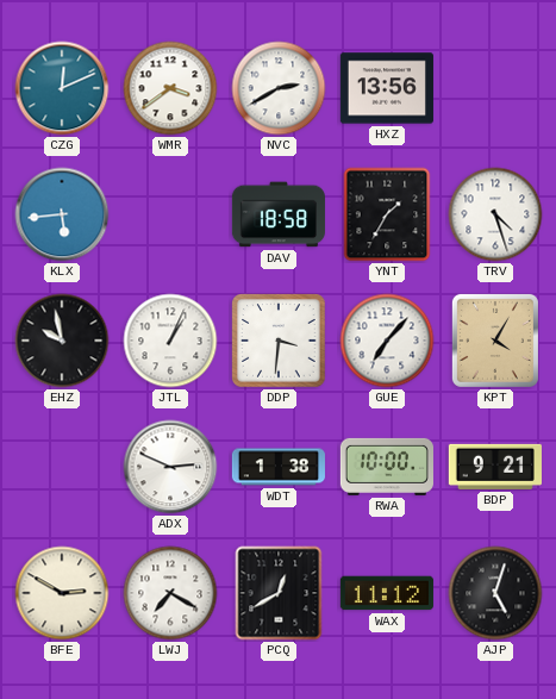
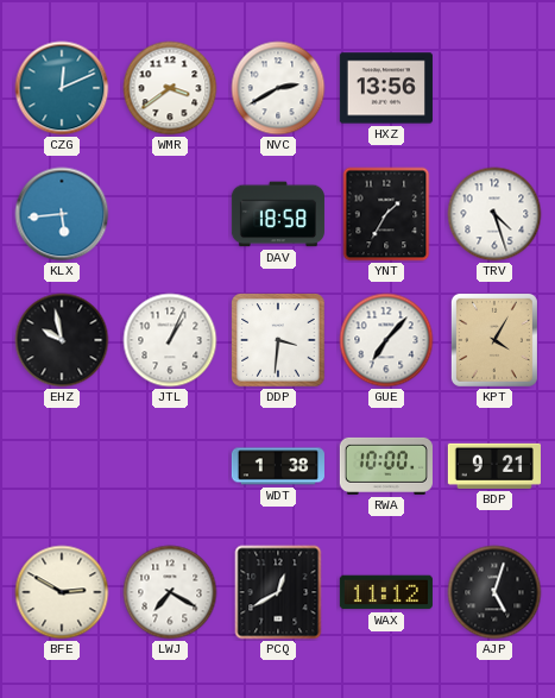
ADX: 2:49 -> none (170, 467)
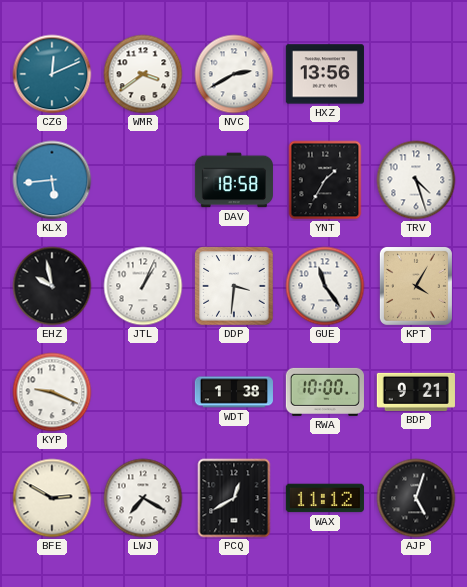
GUE: 7:07 -> 11:24 (325, 286)
KYP: none -> 9:19 (52, 392)
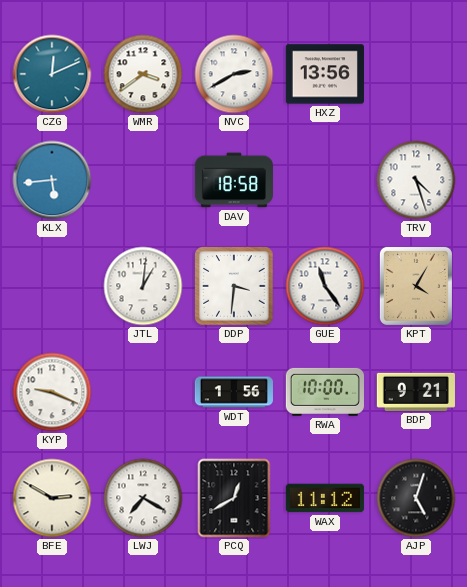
YNT: 1:35 -> none (325, 180)
EHZ: 9:58 -> none (52, 286)
JTL: 1:04 -> 1:01 (143, 286)
WDT: 1:38 -> 1:56 (234, 392)
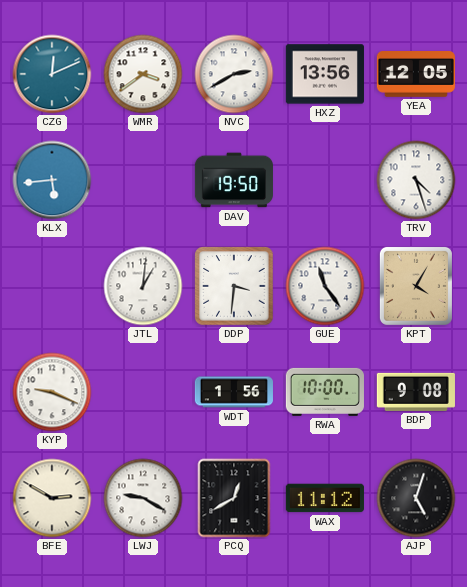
YEA: none -> 12:05 (416, 75)
DAV: 18:58 -> 19:50 (234, 180)
BDP: 9:21 -> 9:08 (416, 392)
LWJ: 7:20 -> 9:20 (143, 498)
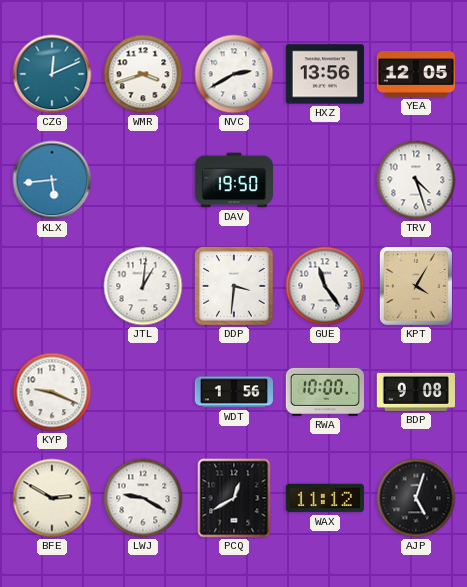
WMR: 3:39 -> 3:42 (143, 74)
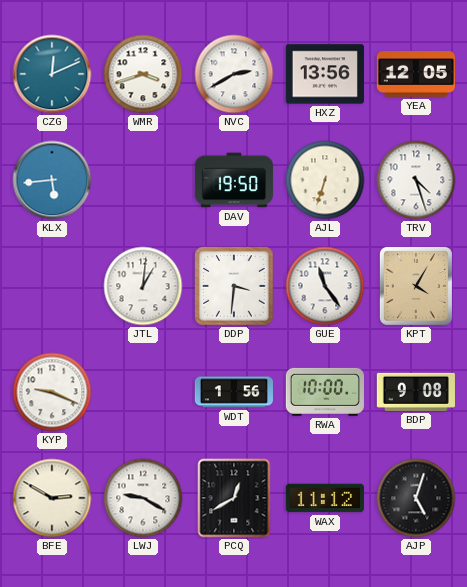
AJL: none -> 6:33 (325, 180)
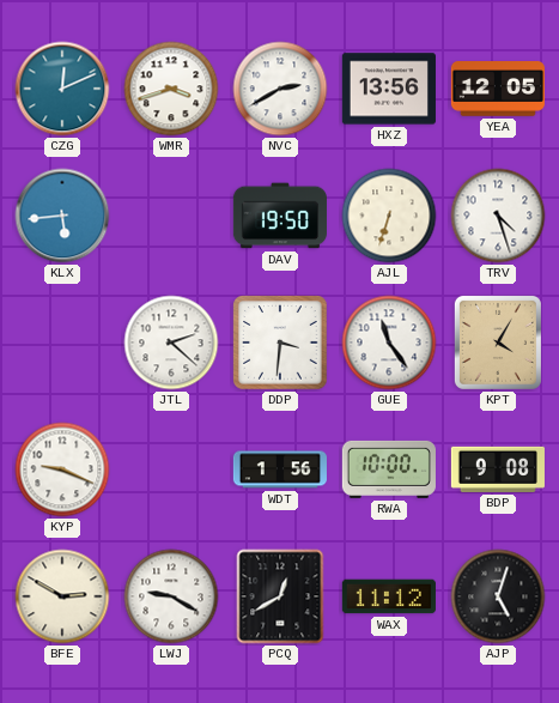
JTL: 1:01 -> 2:22 (171, 343)
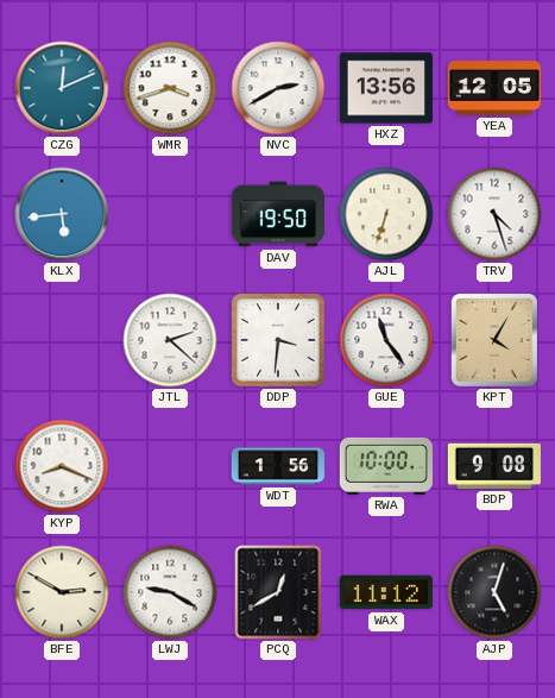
KYP: 9:19 -> 8:19 (62, 466)
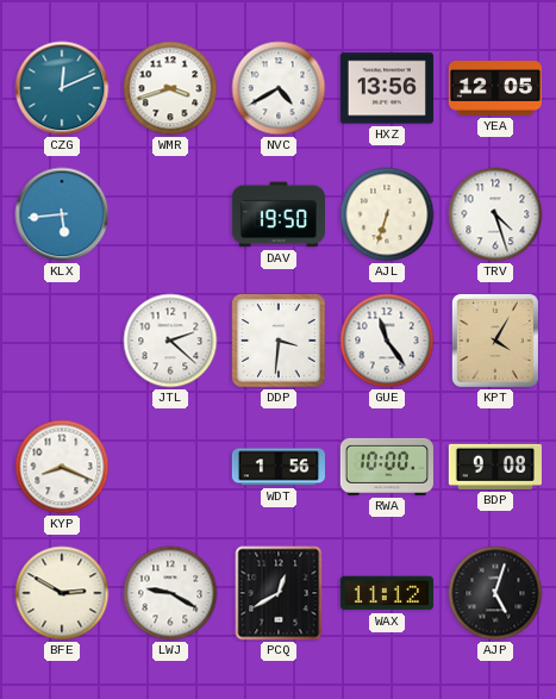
NVC: 2:40 -> 4:40 (279, 88)
